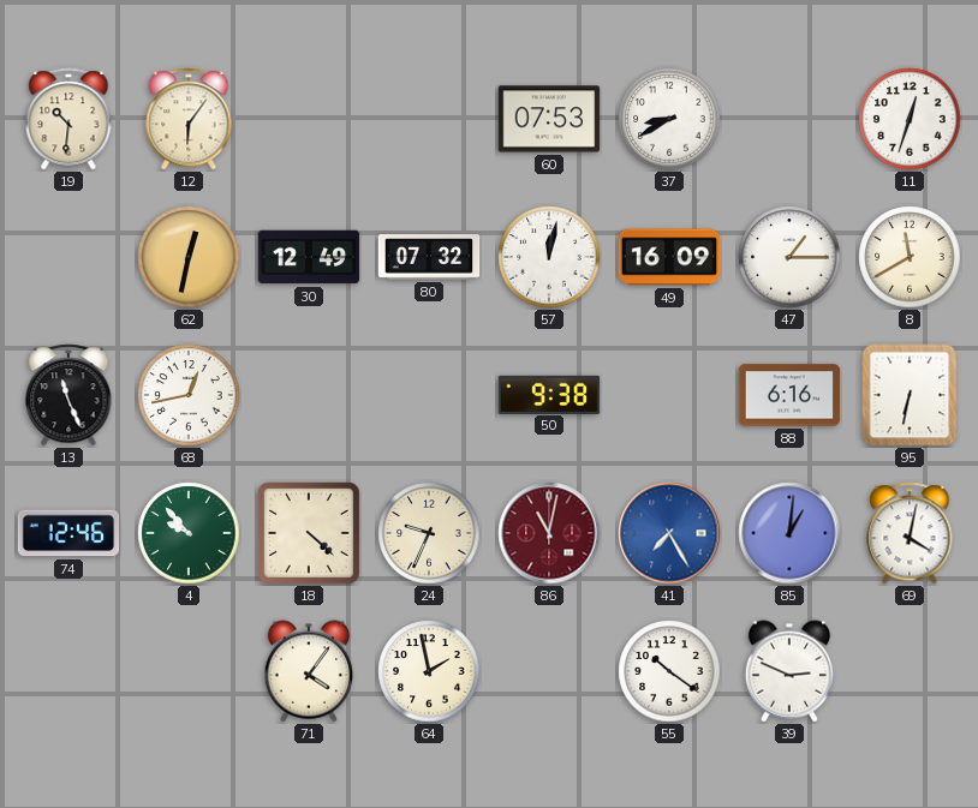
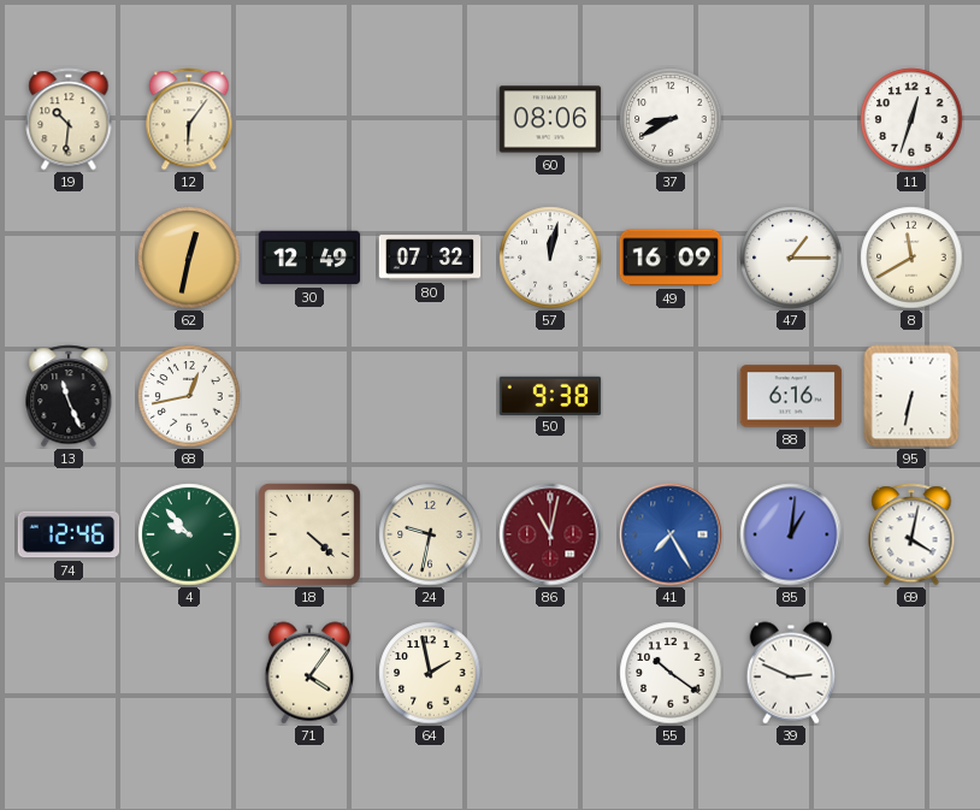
60: 07:53 -> 08:06 (550, 119)
24: 9:34 -> 9:32 (430, 534)
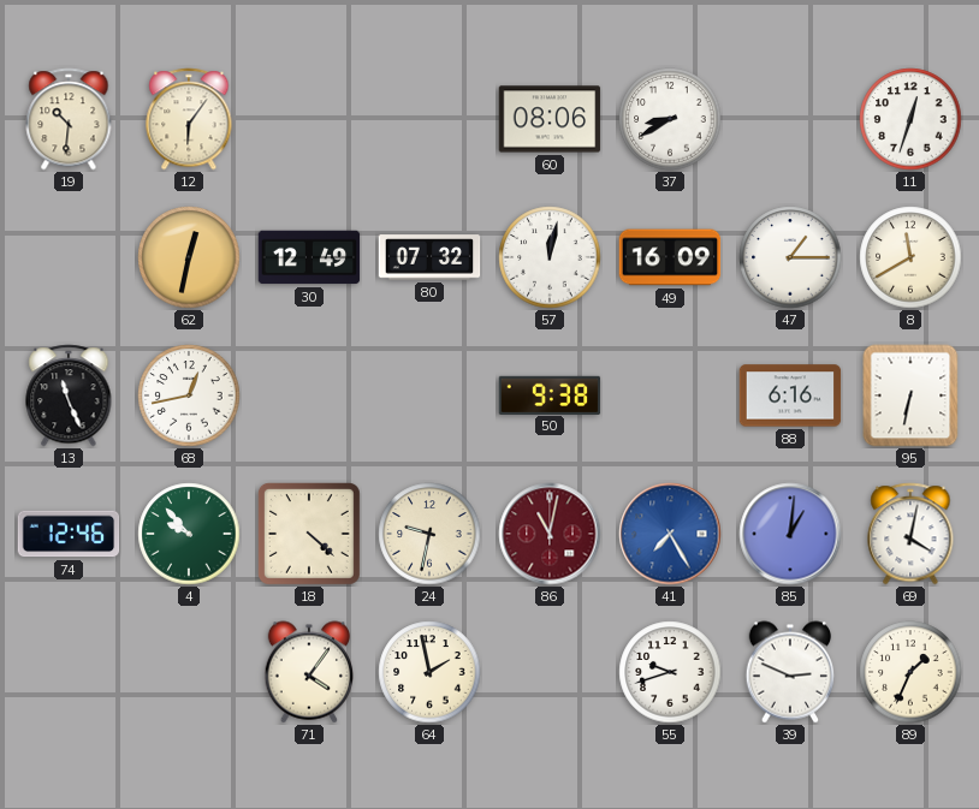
55: 10:21 -> 9:42 (670, 672)
89: none -> 1:34 (910, 672)
